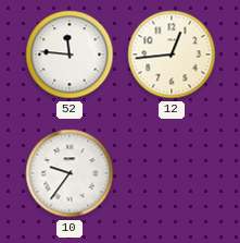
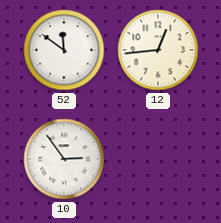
52: 11:46 -> 11:51 (64, 50)
10: 9:36 -> 2:54 (64, 159)
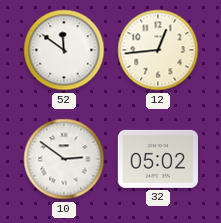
10: 2:54 -> 2:51 (64, 159)
32: none -> 05:02 (157, 159)
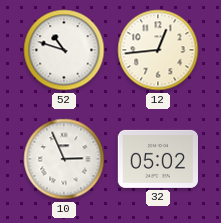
52: 11:51 -> 10:48 (64, 50)
10: 2:51 -> 2:56 (64, 159)
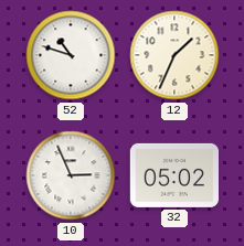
12: 12:44 -> 1:34 (174, 55)
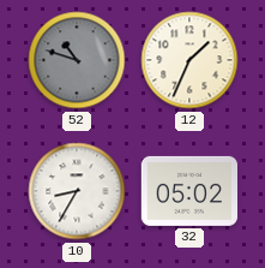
52 dial: white -> grey (77, 60)
10: 2:56 -> 8:35 (77, 191)
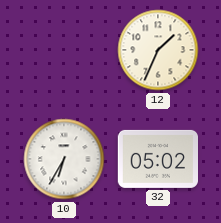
52: 10:48 -> none (77, 60)
10: 8:35 -> 6:35 (64, 159)
